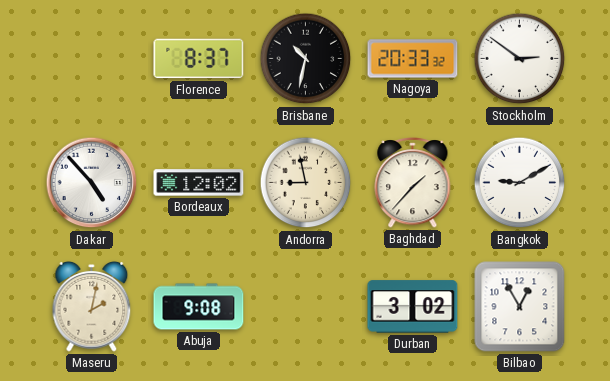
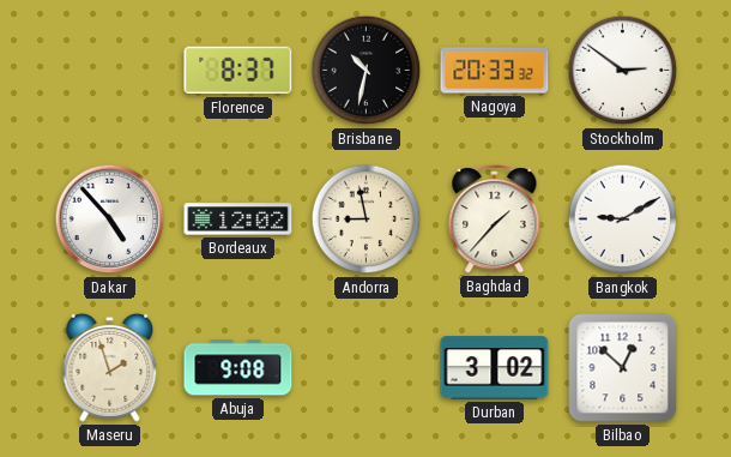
Maseru: 2:02 -> 1:57 (110, 367)
Bilbao: 12:55 -> 12:52 (623, 368)
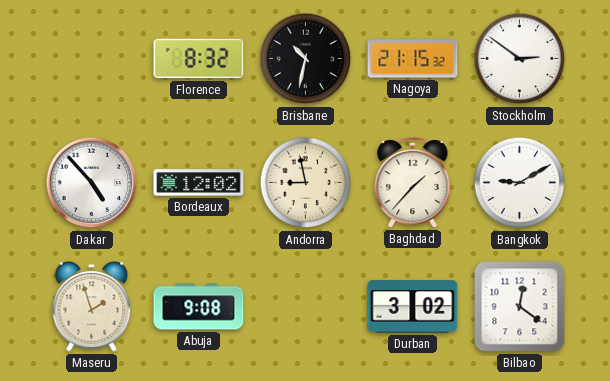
Florence: 8:37 -> 8:32 (199, 59)
Nagoya: 20:33 -> 21:15 (413, 59)
Bilbao: 12:52 -> 12:21 (520, 307)
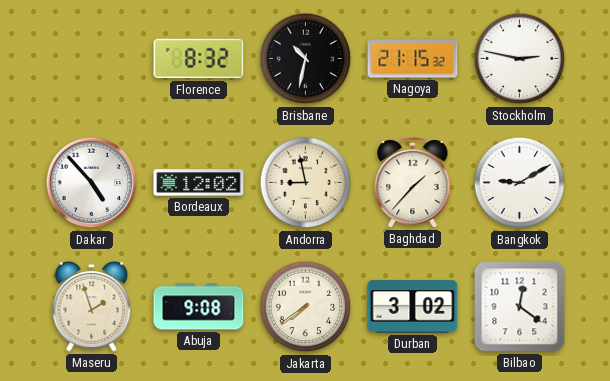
Stockholm: 2:51 -> 2:47 (520, 59)
Jakarta: none -> 7:39 (306, 307)
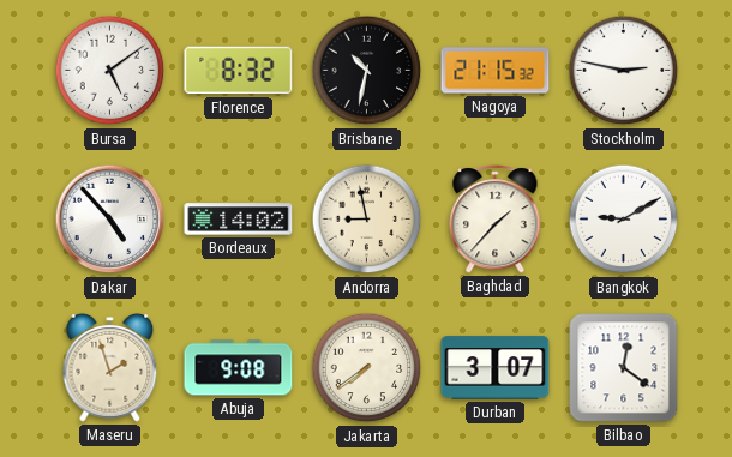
Bursa: none -> 5:09 (110, 71)
Bordeaux: 12:02 -> 14:02 (239, 220)
Durban: 3:02 -> 3:07 (496, 368)
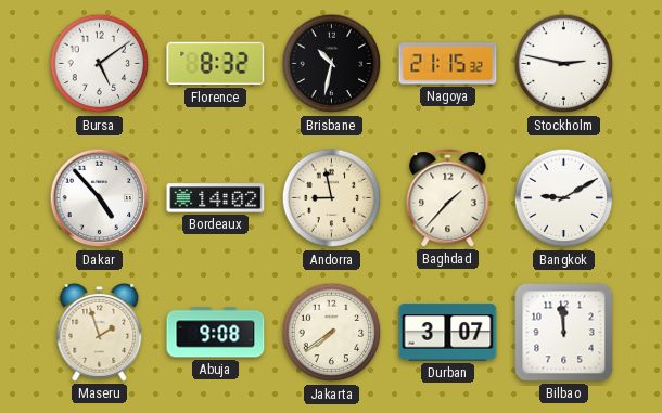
Bilbao: 12:21 -> 11:59 (564, 333)
